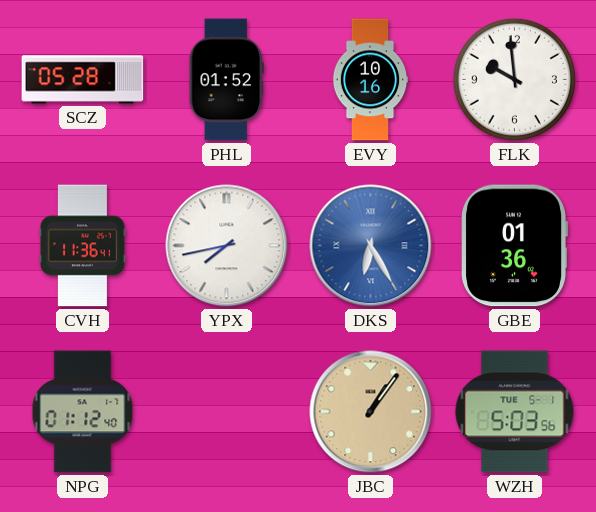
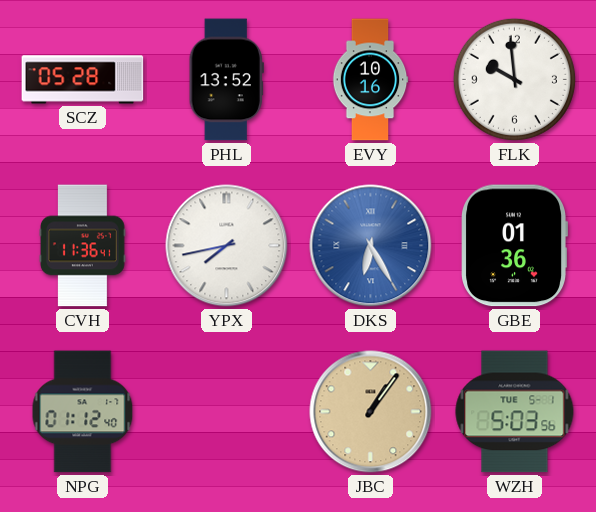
PHL: 01:52 -> 13:52 (226, 80)
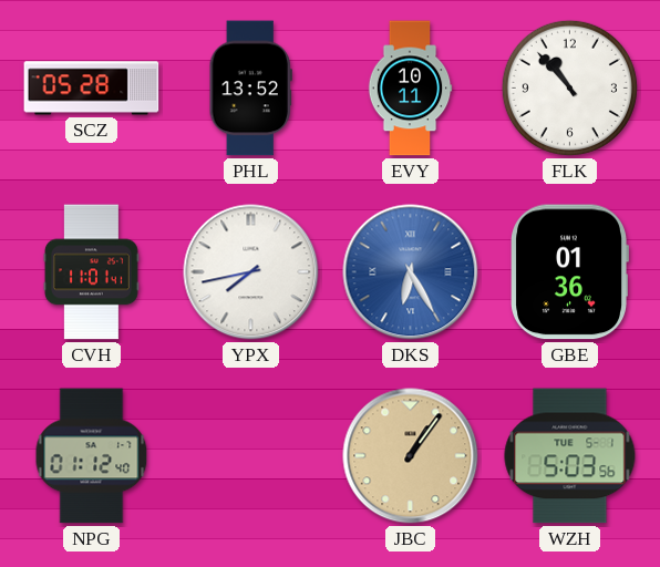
EVY: 10:16 -> 10:11 (410, 89)
FLK: 9:59 -> 10:53 (569, 87)
CVH: 11:36 -> 11:01 (91, 272)
